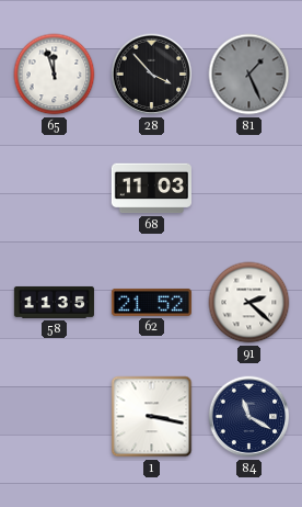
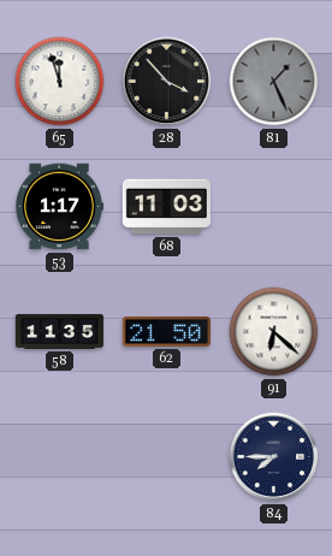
53: none -> 1:17 (59, 207)
62: 21:52 -> 21:50 (166, 331)
91: 2:22 -> 6:22 (274, 332)
1: 3:17 -> none (152, 417)
84: 11:20 -> 7:45 (274, 457)
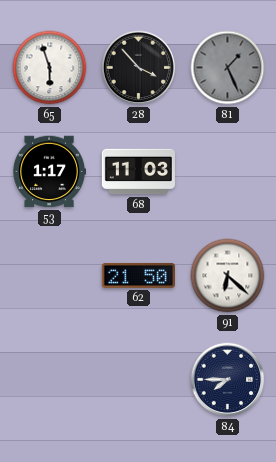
65: 11:57 -> 5:57 (50, 68)
58: 11:35 -> none (59, 331)
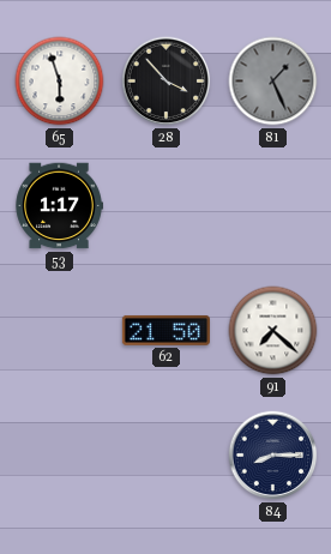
68: 11:03 -> none (138, 172)
91: 6:22 -> 7:22 (273, 331)
84: 7:45 -> 8:15 (273, 456)
